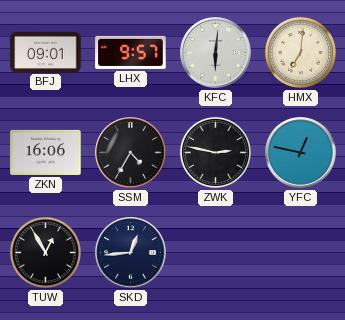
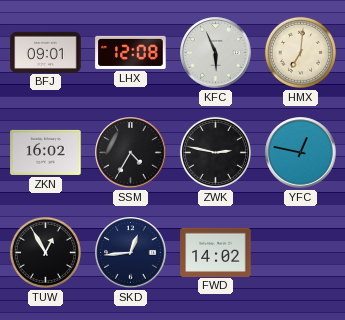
LHX: 9:57 -> 12:08 (131, 52)
KFC: 6:01 -> 5:56 (216, 53)
ZKN: 16:06 -> 16:02 (46, 152)
FWD: none -> 14:02 (216, 252)
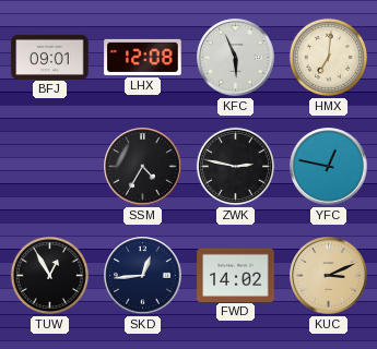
ZKN: 16:02 -> none (46, 152)
KUC: none -> 3:11 (329, 276)
